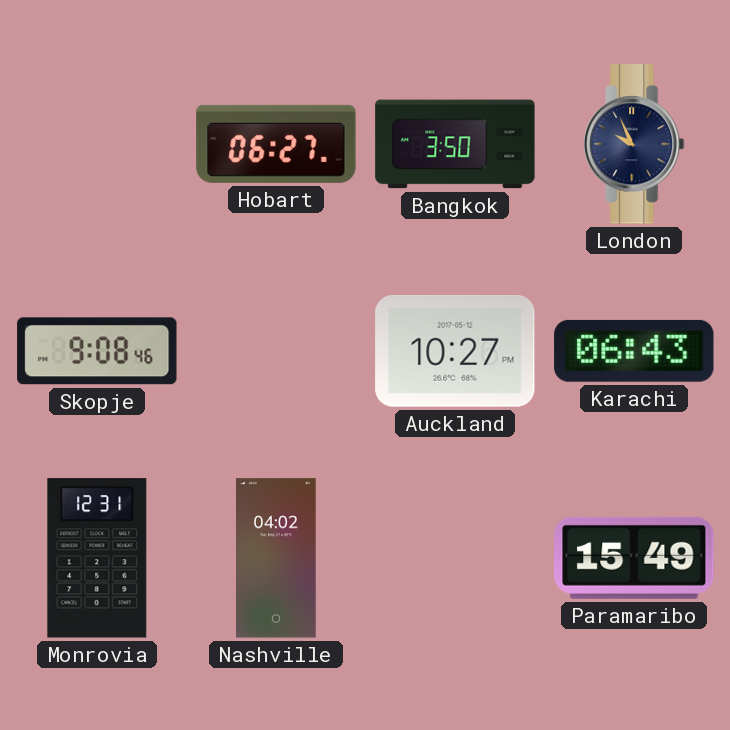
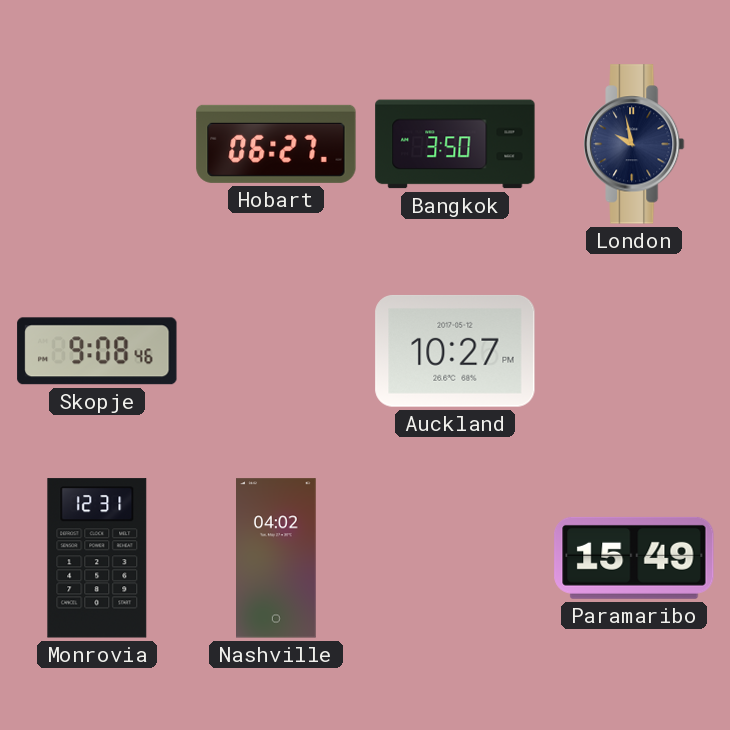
London: 9:56 -> 9:58 (634, 144)
Karachi: 06:43 -> none (634, 351)
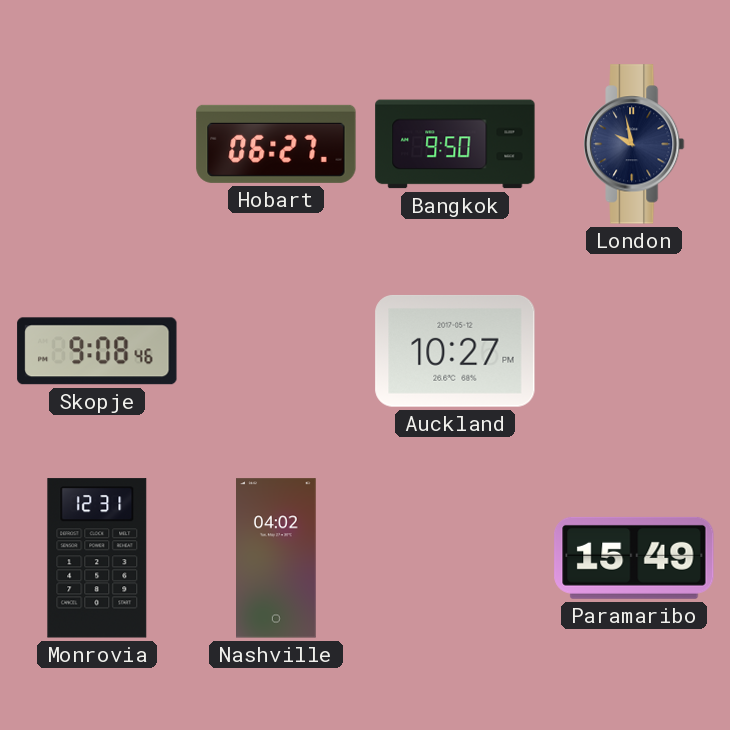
Bangkok: 3:50 -> 9:50 (455, 144)
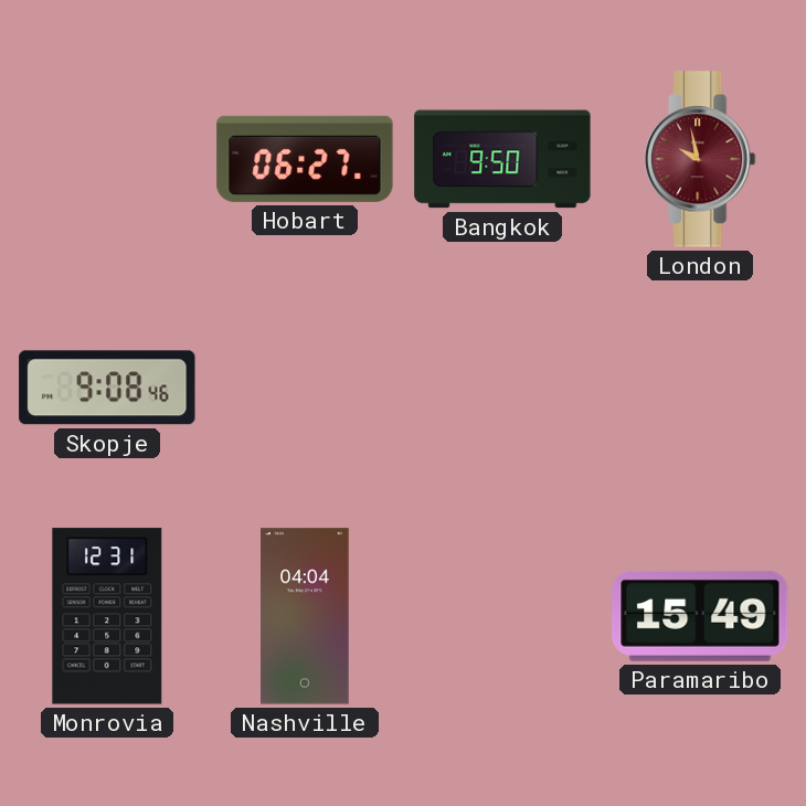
London dial: navy -> burgundy (700, 159)
Auckland: 10:27 -> none (455, 351)
Nashville: 04:02 -> 04:04 (305, 616)
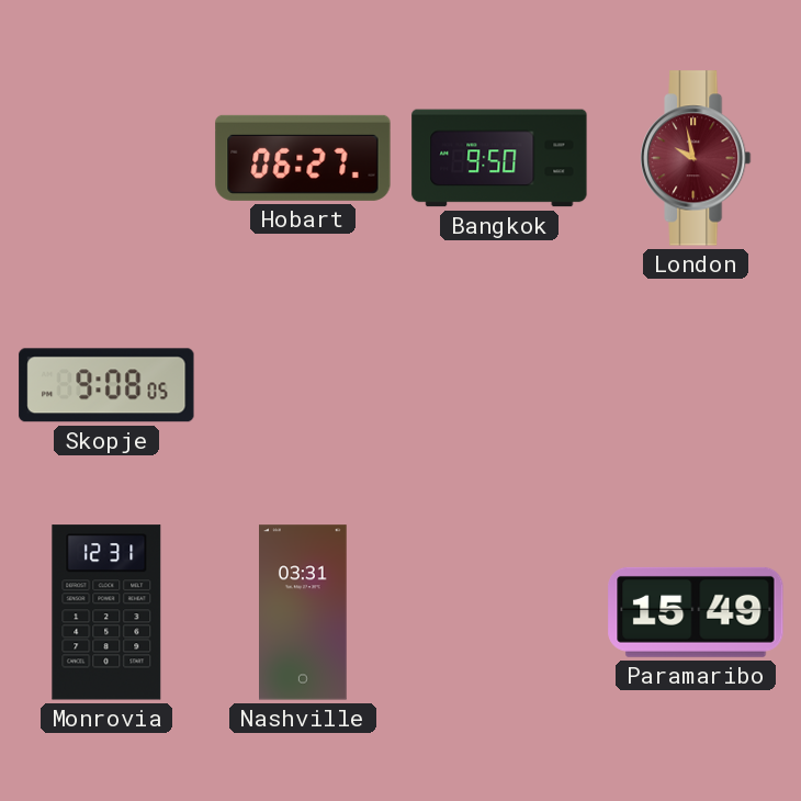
Skopje: 9:08:46 -> 9:08:05 (106, 385)
Nashville: 04:04 -> 03:31 (303, 612)
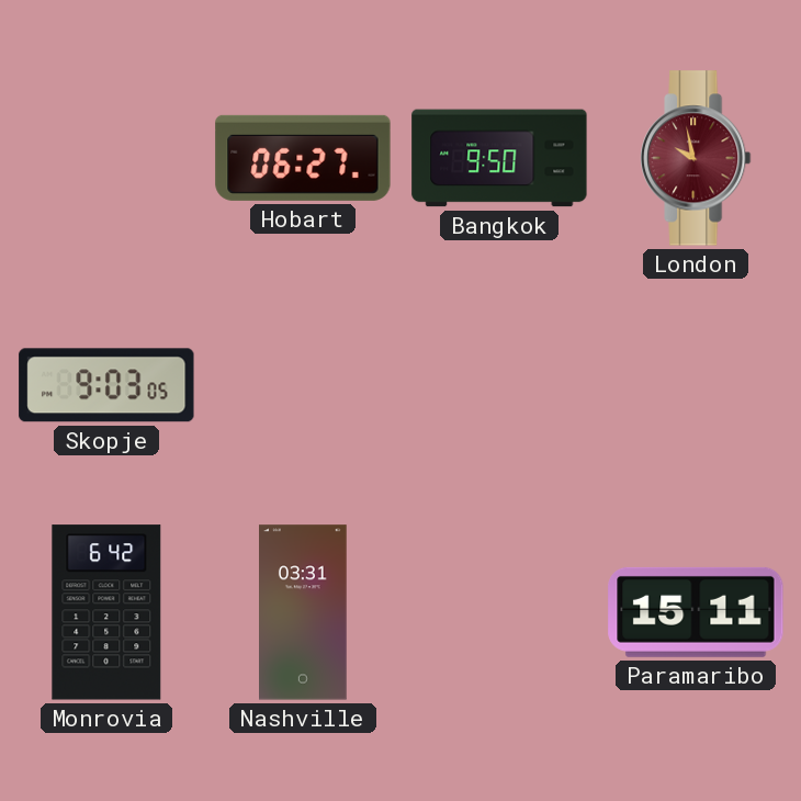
Skopje: 9:08 -> 9:03 (106, 385)
Monrovia: 12:31 -> 6:42 (106, 612)
Paramaribo: 15:49 -> 15:11 (696, 612)
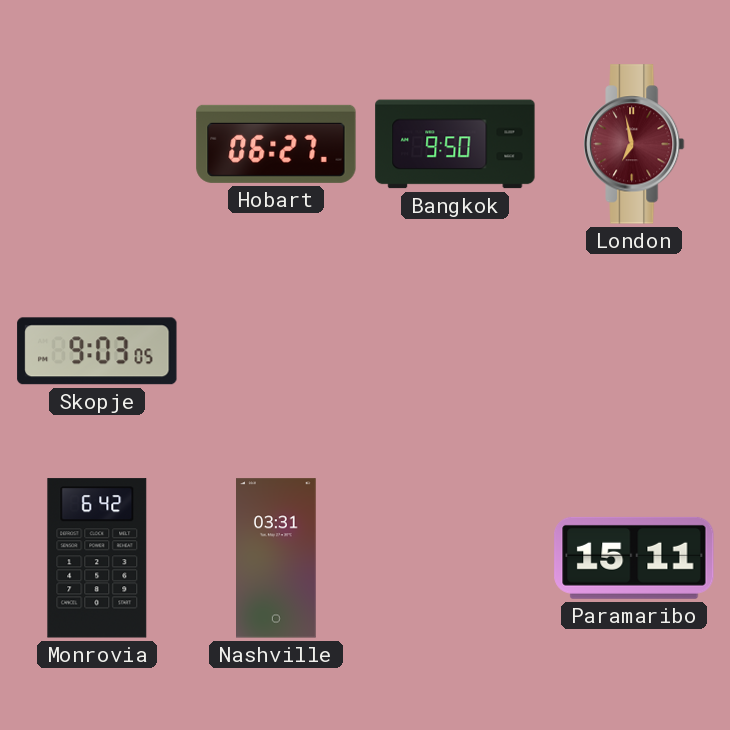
London: 9:58 -> 6:58 (634, 144)
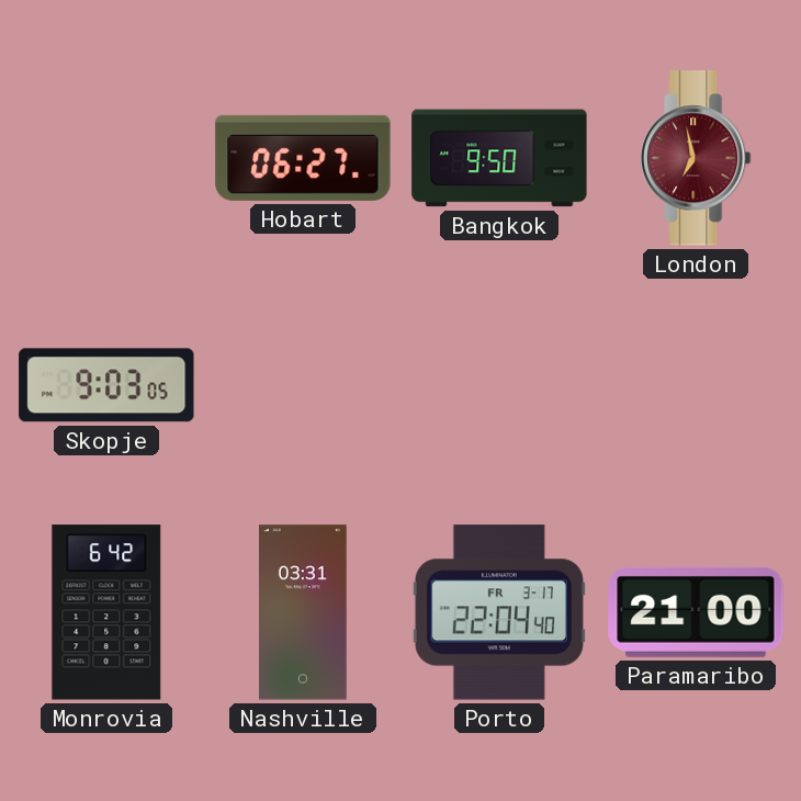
Porto: none -> 22:04 (499, 612)
Paramaribo: 15:11 -> 21:00 (696, 612)
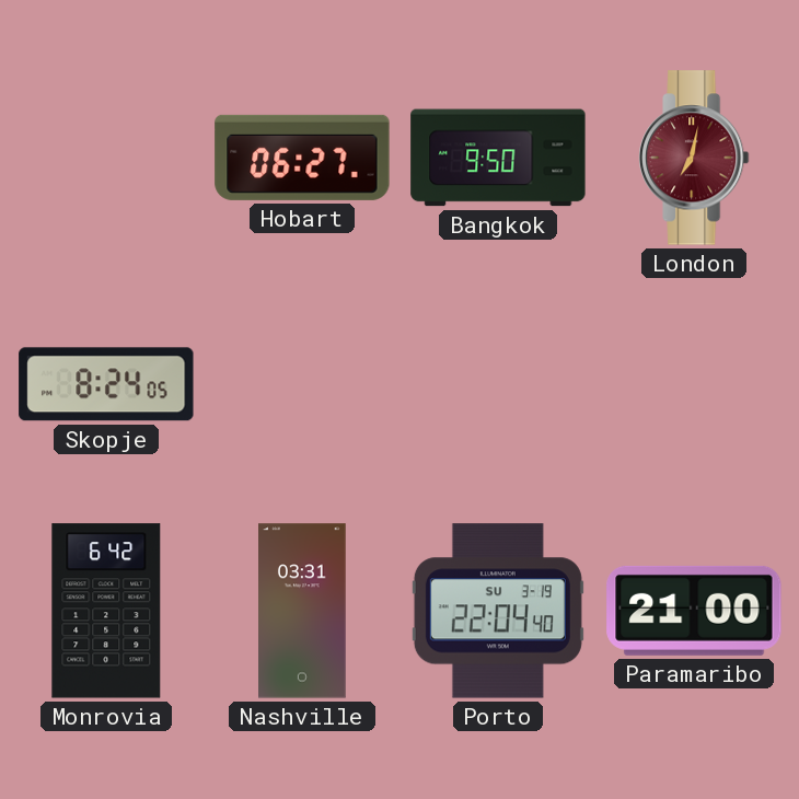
London: 6:58 -> 7:02 (694, 158)
Skopje: 9:03 -> 8:24 (106, 384)
Porto date: FR 3-17 -> SU 3-19 (498, 611)
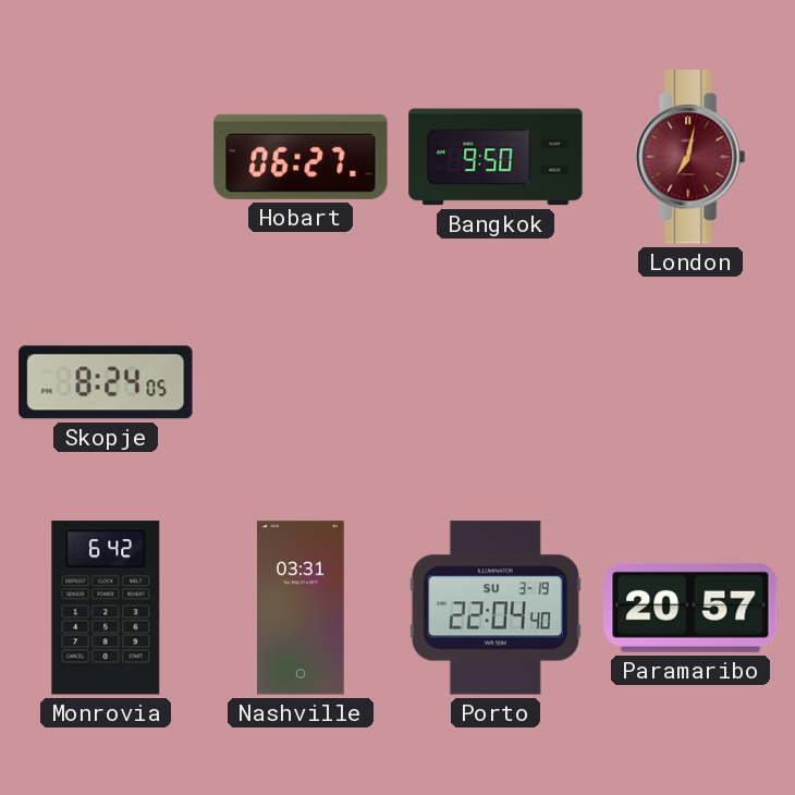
Paramaribo: 21:00 -> 20:57 (690, 608)
